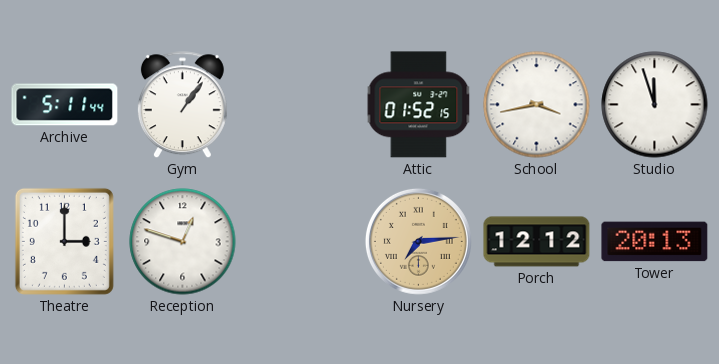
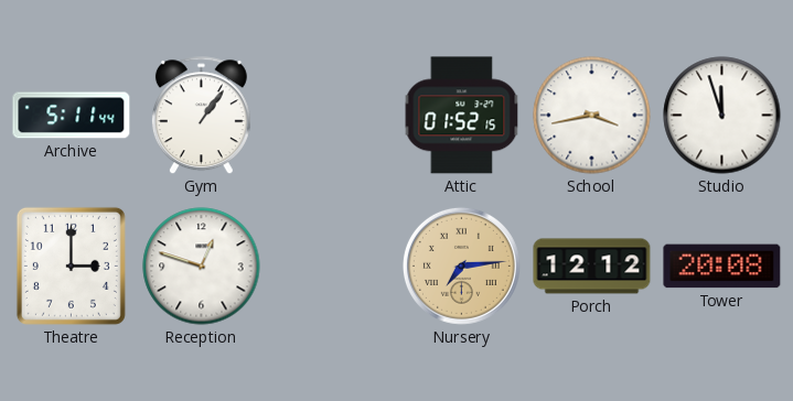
Tower: 20:13 -> 20:08 (722, 267)
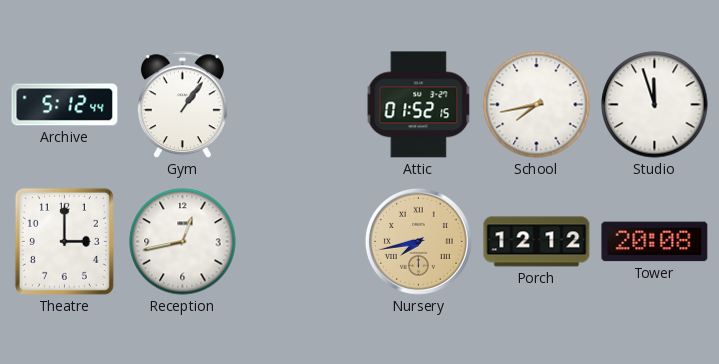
Archive: 5:11 -> 5:12 (65, 105)
School: 3:43 -> 7:43 (537, 105)
Reception: 12:48 -> 12:43 (183, 242)
Nursery: 7:14 -> 7:43 (418, 241)
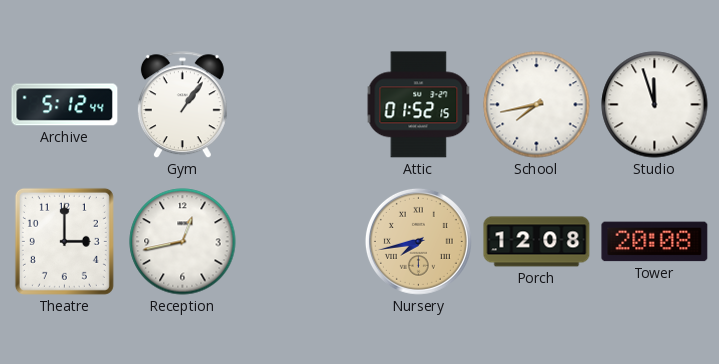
Porch: 12:12 -> 12:08 (537, 242)
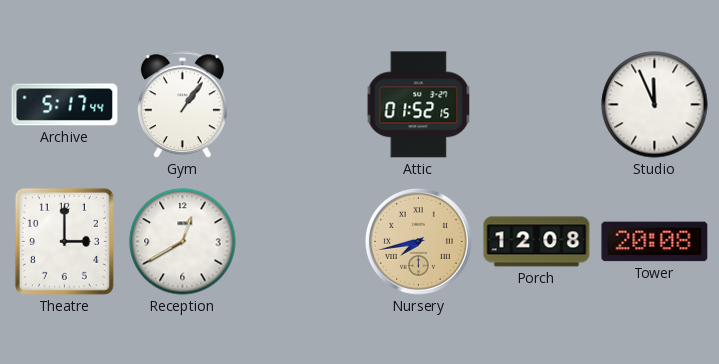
Archive: 5:12 -> 5:17 (65, 105)
School: 7:43 -> none (537, 105)
Studio: 11:57 -> 11:56 (655, 105)
Reception: 12:43 -> 12:40 (183, 242)
